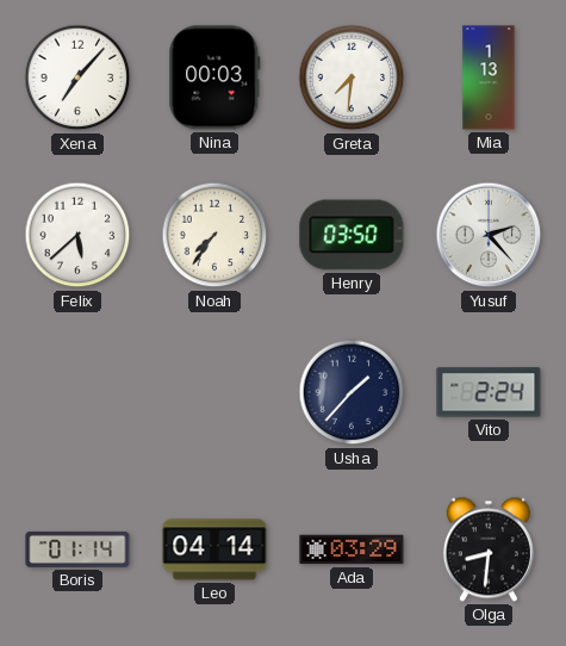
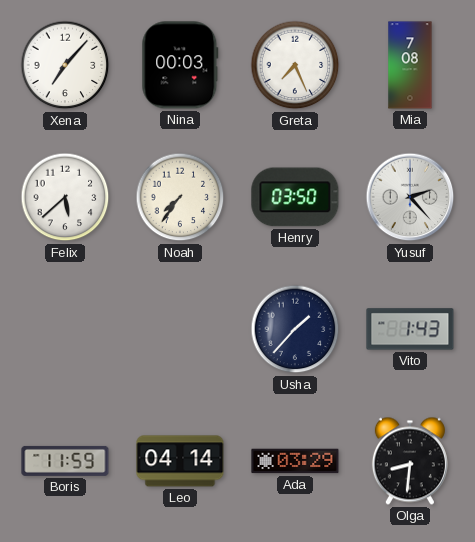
Greta: 7:31 -> 7:26 (295, 65)
Mia: 1:13 -> 7:08 (410, 65)
Vito: 2:24 -> 1:43 (410, 329)
Boris: 01:14 -> 11:59 (65, 461)
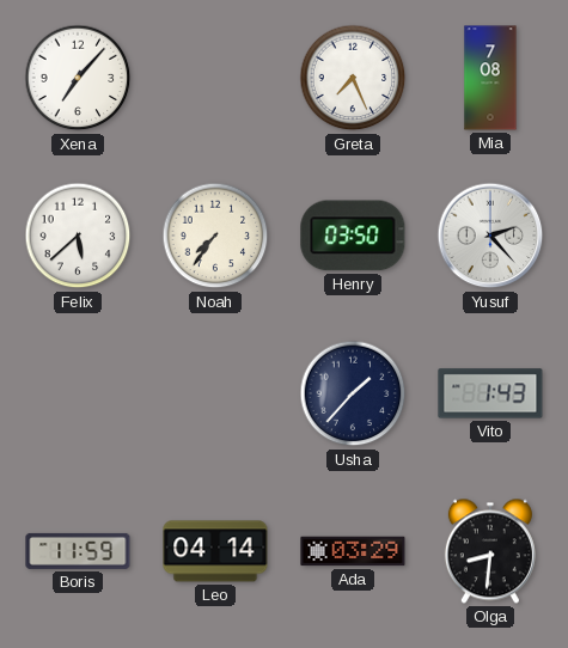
Nina: 00:03 -> none (180, 65)
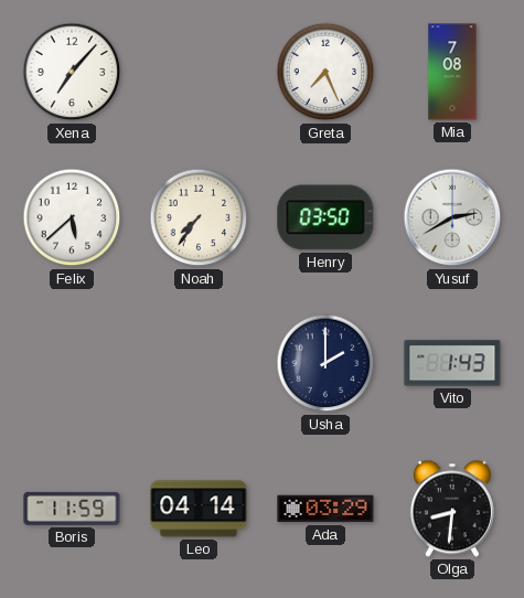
Yusuf: 2:23 -> 2:40 (452, 217)
Usha: 1:37 -> 2:00 (325, 363)
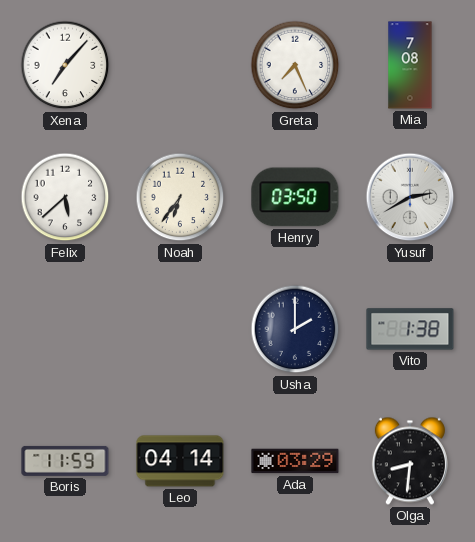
Noah: 7:36 -> 6:36 (180, 197)
Vito: 1:43 -> 1:38 (410, 329)
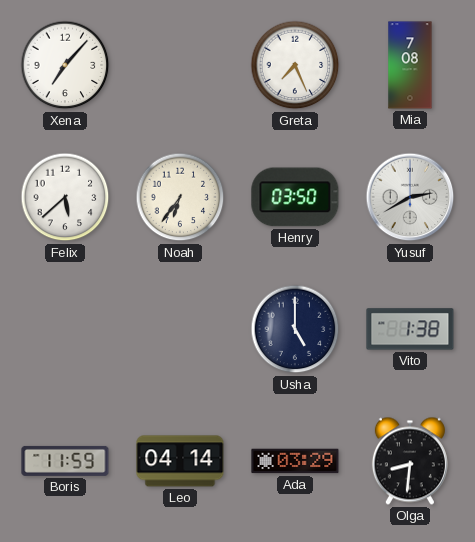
Usha: 2:00 -> 5:00 (295, 329)
